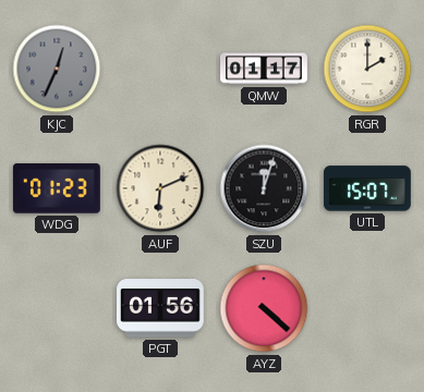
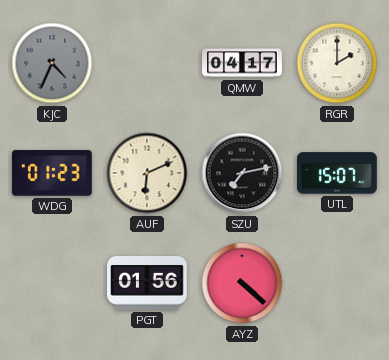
KJC: 12:34 -> 4:34 (52, 63)
QMW: 01:17 -> 04:17 (243, 63)
SZU: 12:03 -> 7:13 (242, 173)
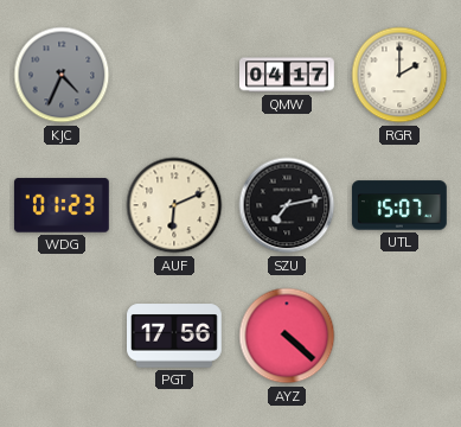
PGT: 01:56 -> 17:56 (175, 336)
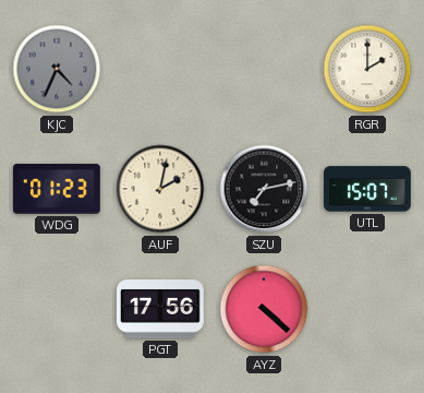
QMW: 04:17 -> none (288, 75)
AUF: 6:11 -> 2:02 (160, 189)
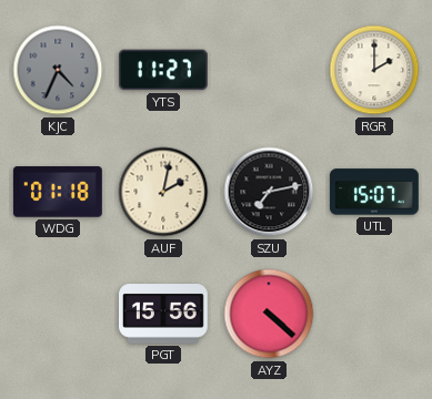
YTS: none -> 11:27 (163, 70)
WDG: 01:23 -> 01:18 (58, 192)
PGT: 17:56 -> 15:56 (164, 314)
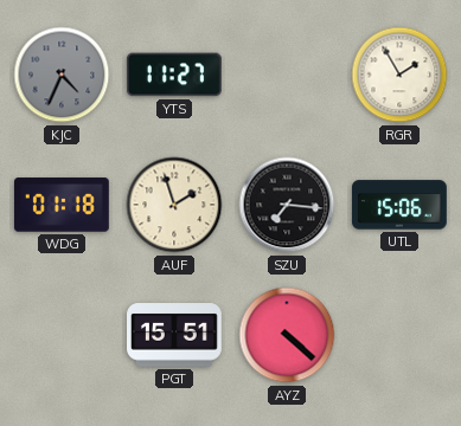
RGR: 2:00 -> 1:55 (399, 75)
AUF: 2:02 -> 1:57 (174, 205)
SZU: 7:13 -> 7:16 (287, 205)
UTL: 15:07 -> 15:06 (399, 205)
PGT: 15:56 -> 15:51 (175, 335)
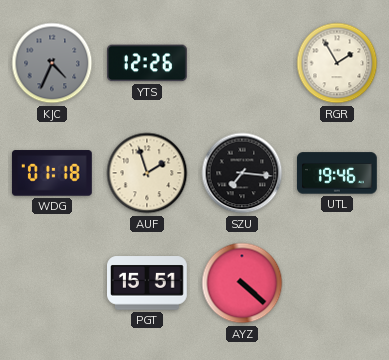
YTS: 11:27 -> 12:26 (147, 63)
UTL: 15:06 -> 19:46 (337, 173)
